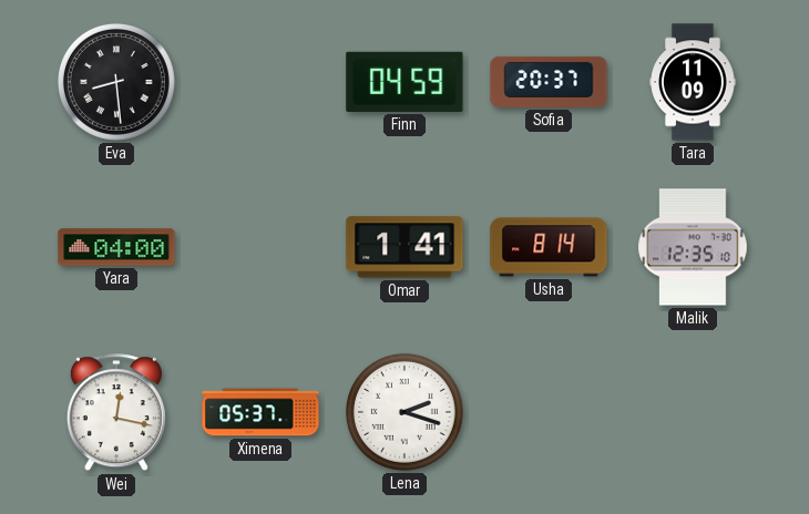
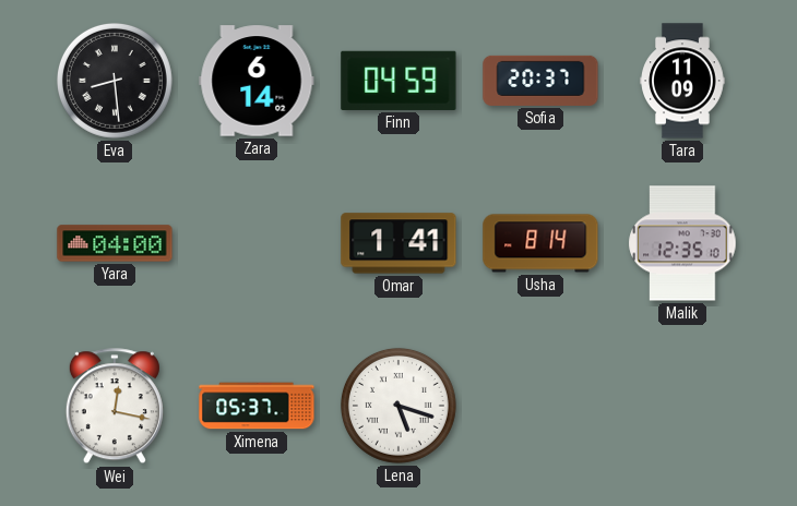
Zara: none -> 6:14 (257, 81)
Lena: 2:18 -> 5:18 (398, 406)
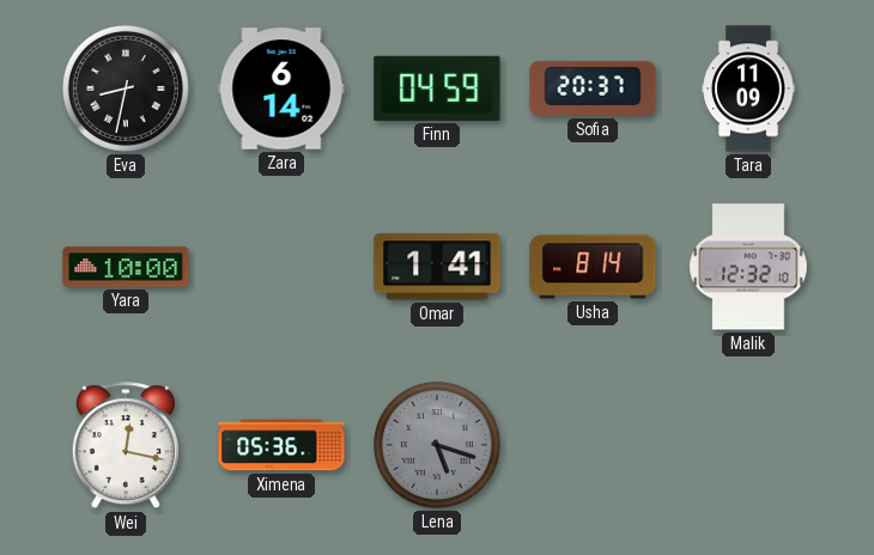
Eva: 8:29 -> 8:32 (126, 89)
Yara: 04:00 -> 10:00 (126, 267)
Malik: 12:35 -> 12:32 (748, 267)
Ximena: 05:37 -> 05:36 (281, 445)
Lena dial: white -> grey (437, 445)
